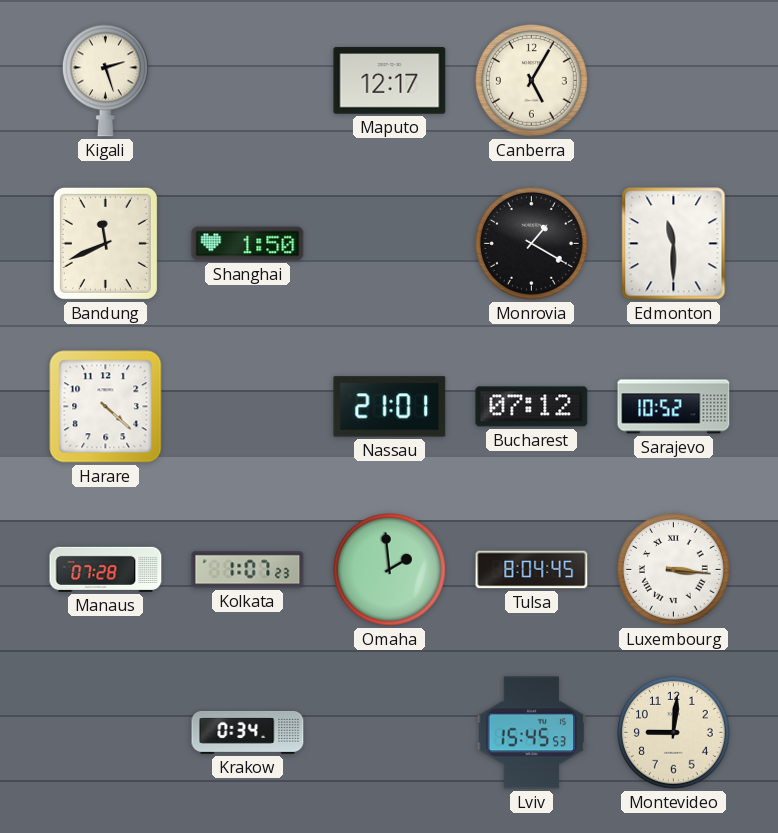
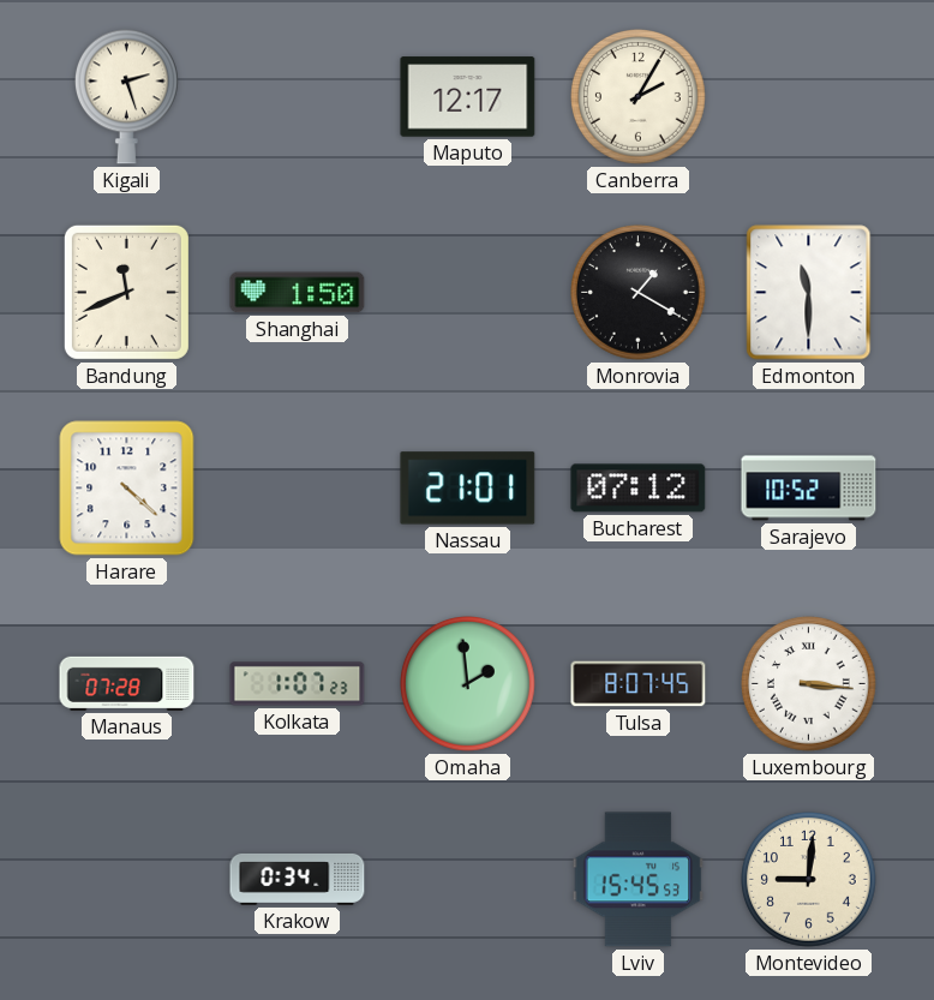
Canberra: 5:05 -> 2:05 (639, 97)
Tulsa: 8:04 -> 8:07 (639, 684)
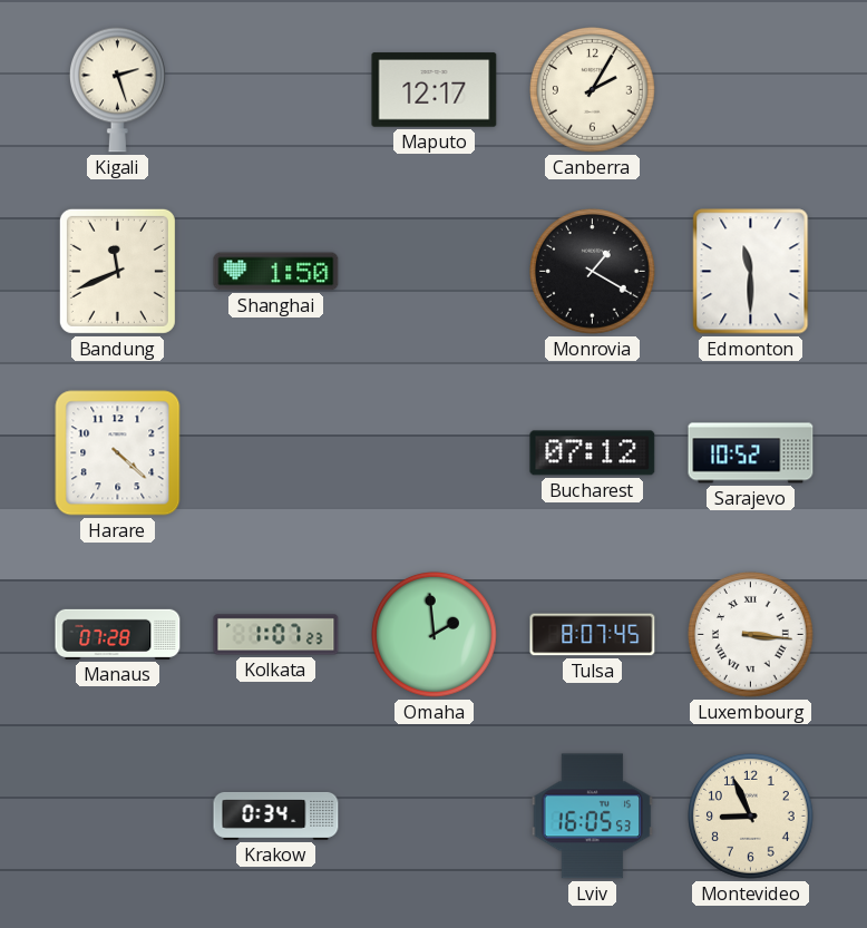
Nassau: 21:01 -> none (468, 489)
Lviv: 15:45 -> 16:05 (593, 817)
Montevideo: 9:01 -> 8:56 (751, 817)
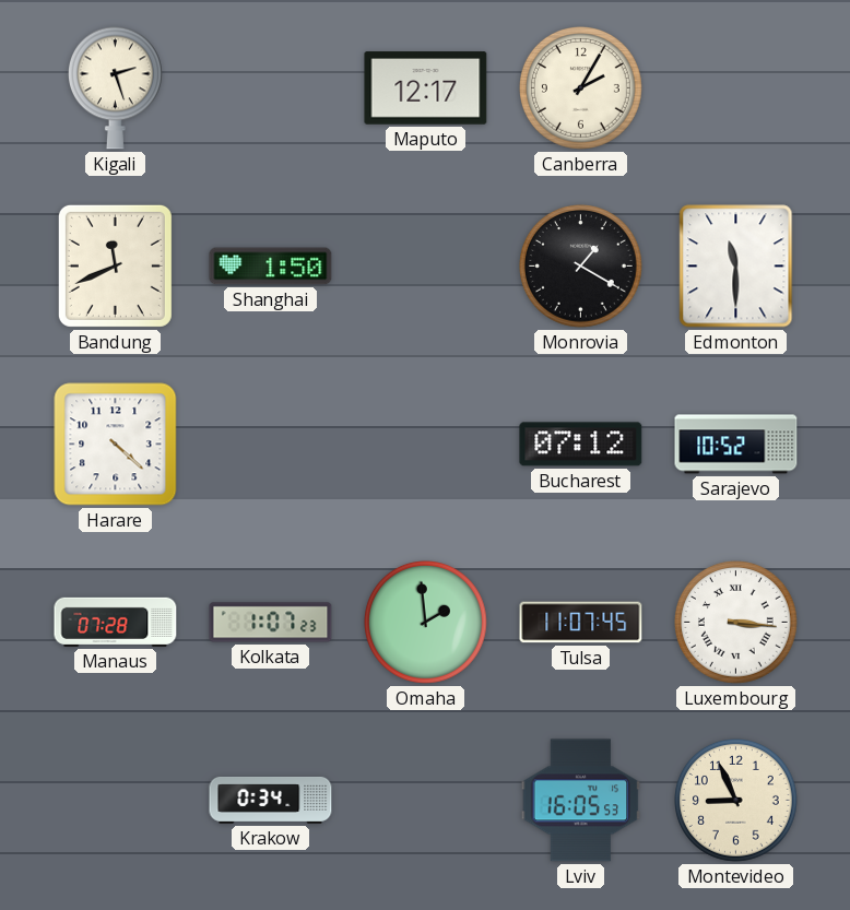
Tulsa: 8:07 -> 11:07 (581, 623)
